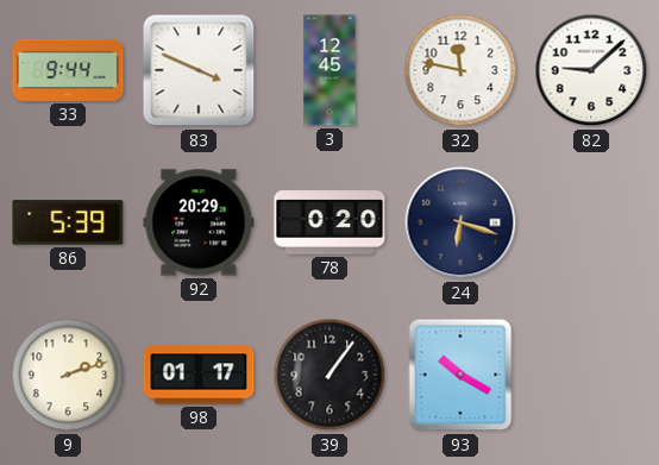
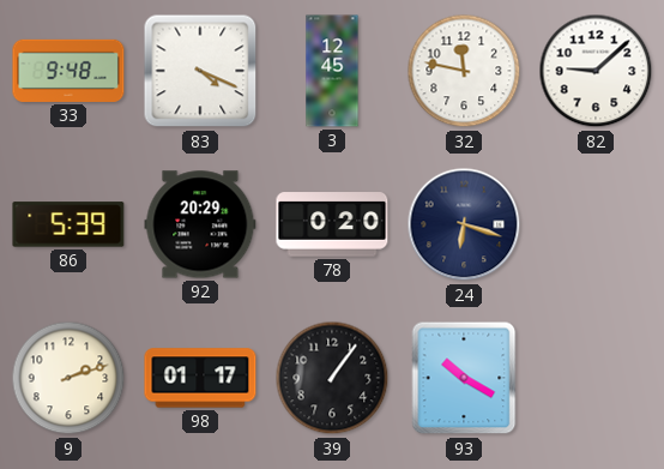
33: 9:44 -> 9:48 (68, 71)
83: 3:49 -> 4:19 (200, 71)
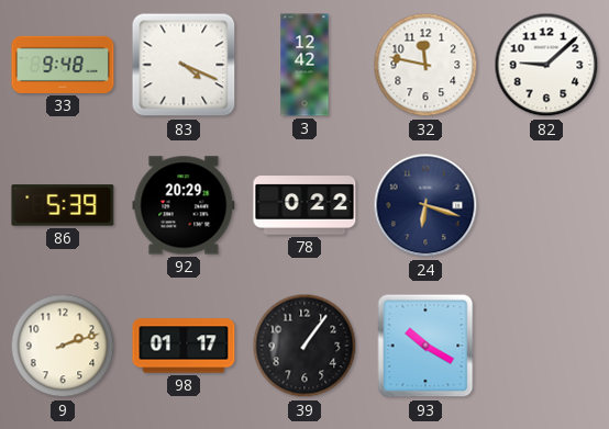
3: 12:45 -> 12:42 (304, 65)
78: 0:20 -> 0:22 (304, 205)
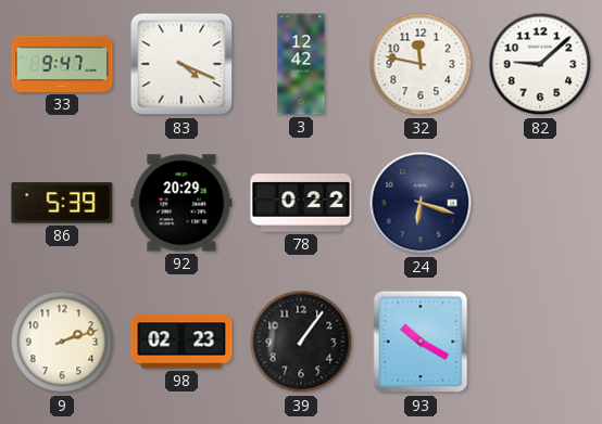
33: 9:48 -> 9:47 (62, 64)
98: 01:17 -> 02:23 (181, 342)
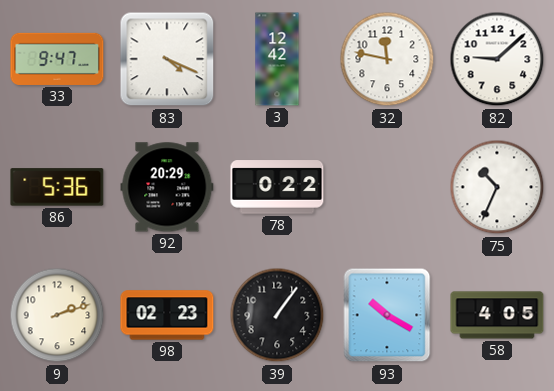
86: 5:39 -> 5:36 (57, 187)
24: 6:18 -> none (421, 203)
75: none -> 10:34 (497, 187)
58: none -> 4:05 (497, 315)
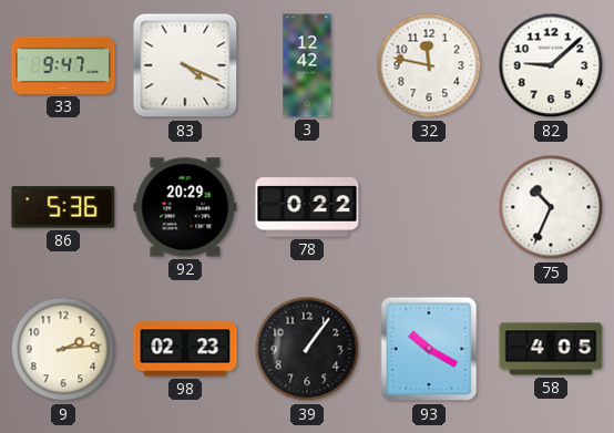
9: 2:12 -> 2:14 (63, 349)
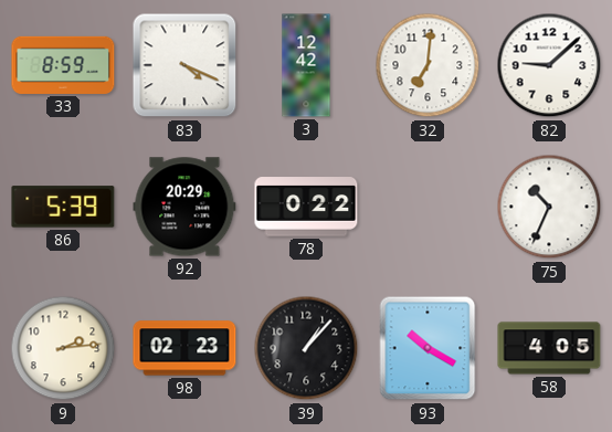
33: 9:47 -> 8:59 (63, 65)
32: 11:47 -> 7:01 (428, 65)
86: 5:36 -> 5:39 (63, 207)
39: 1:06 -> 1:07 (306, 348)
